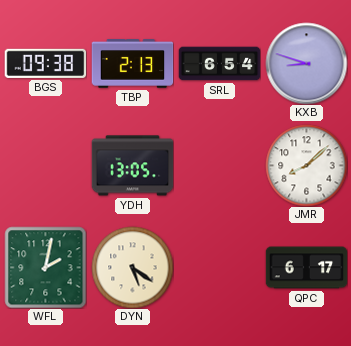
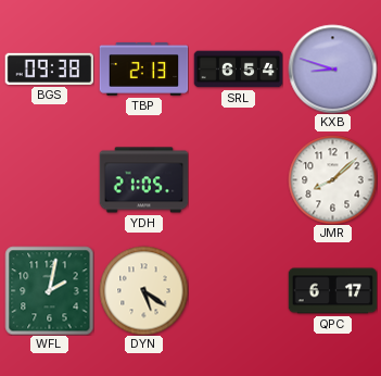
YDH: 13:05 -> 21:05 (143, 180)
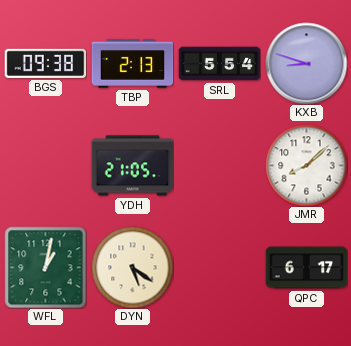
SRL: 6:54 -> 5:54 (219, 64)
WFL: 2:02 -> 1:02 (45, 267)
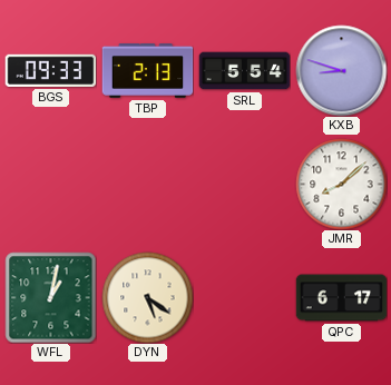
BGS: 09:38 -> 09:33 (50, 70)
YDH: 21:05 -> none (132, 166)
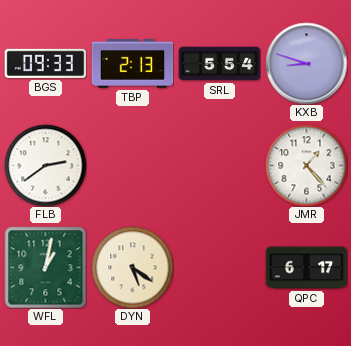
FLB: none -> 2:39 (45, 165)
JMR: 8:08 -> 1:23 (306, 165)
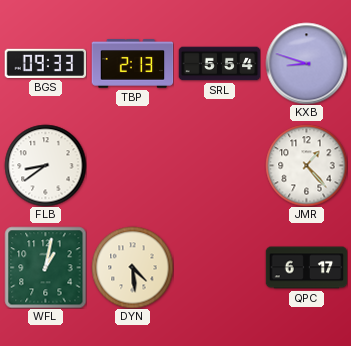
FLB: 2:39 -> 8:39 (45, 165)
DYN: 5:21 -> 4:29 (132, 267)
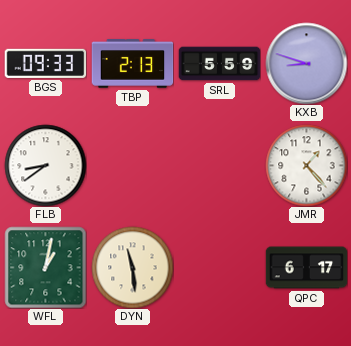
SRL: 5:54 -> 5:59 (219, 64)
DYN: 4:29 -> 11:29 (132, 267)
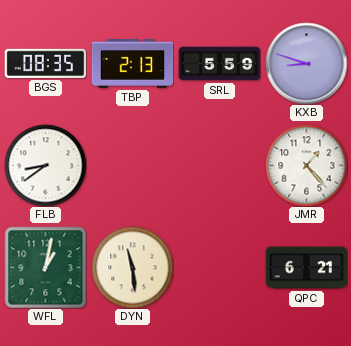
BGS: 09:33 -> 08:35 (45, 63)
QPC: 6:17 -> 6:21 (306, 268)
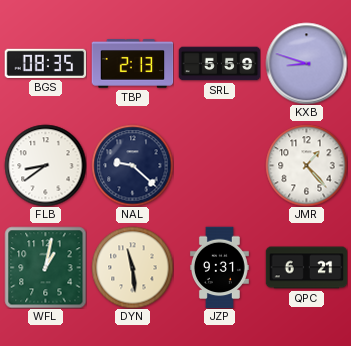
NAL: none -> 9:22 (132, 165)
JZP: none -> 9:31 (219, 267)
